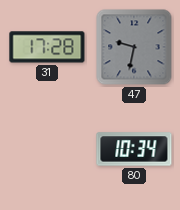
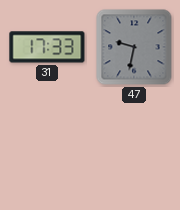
31: 17:28 -> 17:33 (47, 47)
80: 10:34 -> none (134, 149)
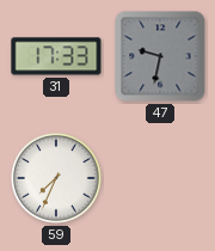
59: none -> 7:34 (56, 178)
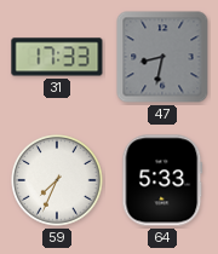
47: 9:32 -> 8:32 (162, 57)
64: none -> 5:33 (162, 180)
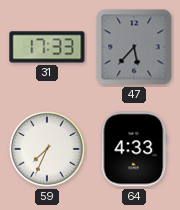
47: 8:32 -> 5:37 (134, 47)
64: 5:33 -> 4:33 (134, 149)
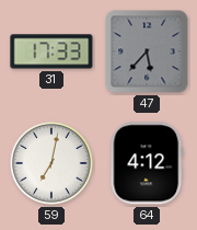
59: 7:34 -> 7:02 (51, 163)
64: 4:33 -> 4:12 (147, 163)
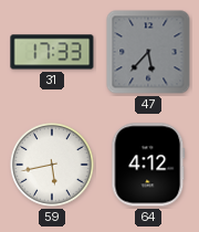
59: 7:02 -> 5:43 (52, 165)
